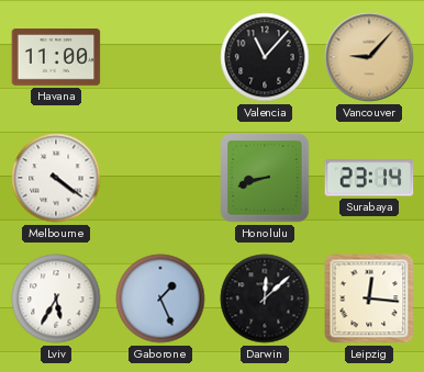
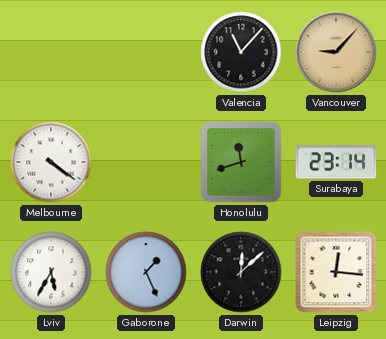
Havana: 11:00 -> none (56, 58)
Honolulu: 8:42 -> 11:42 (241, 162)
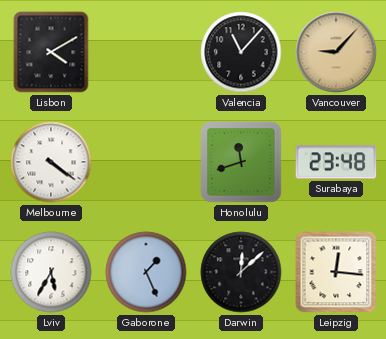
Lisbon: none -> 4:10 (51, 52)
Surabaya: 23:14 -> 23:48 (336, 162)
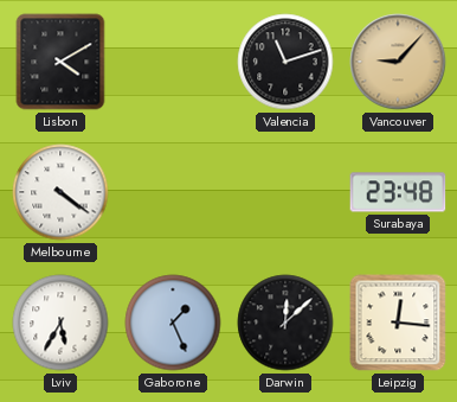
Valencia: 11:07 -> 11:12 (285, 62)
Honolulu: 11:42 -> none (241, 162)
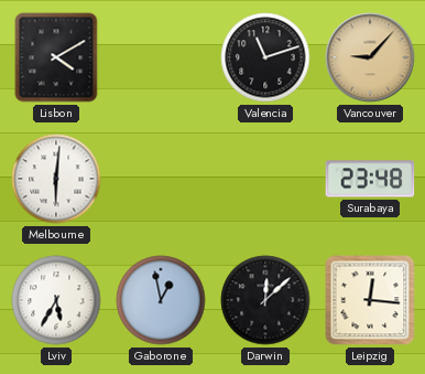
Melbourne: 4:21 -> 6:01 (56, 179)
Gaborone: 1:26 -> 12:58 (161, 300)
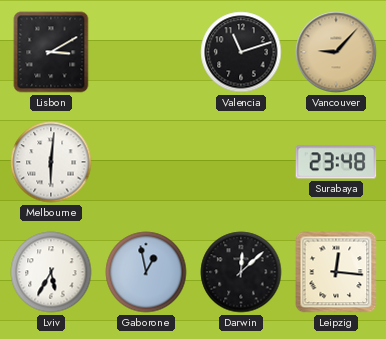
Lisbon: 4:10 -> 3:10 (51, 52)
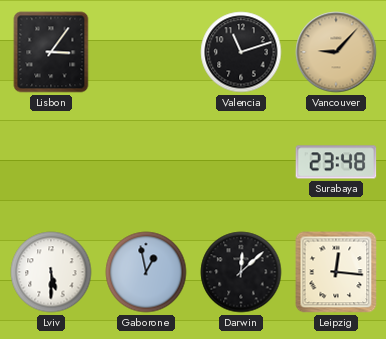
Lisbon: 3:10 -> 3:06 (51, 52)
Melbourne: 6:01 -> none (51, 162)
Lviv: 5:35 -> 5:30 (51, 272)
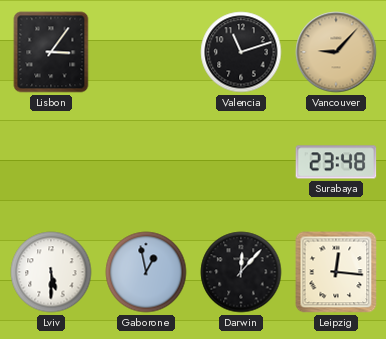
Darwin: 12:08 -> 12:07 (241, 272)
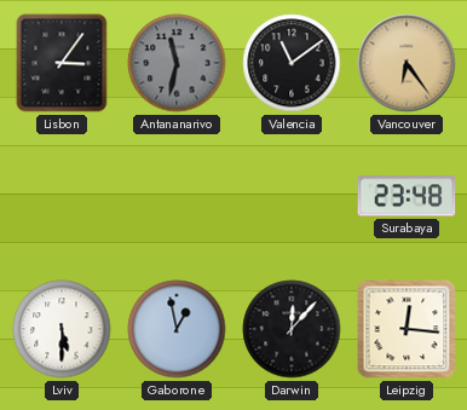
Antananarivo: none -> 11:32 (177, 63)
Valencia: 11:12 -> 11:09 (292, 63)
Vancouver: 9:07 -> 6:24 (407, 63)
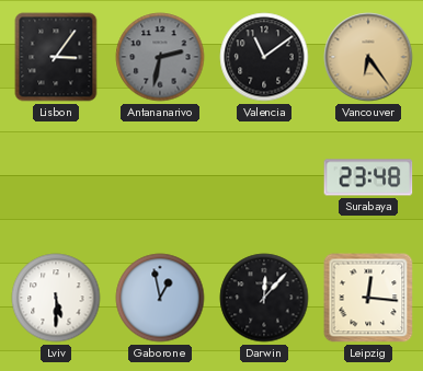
Antananarivo: 11:32 -> 2:32 (160, 57)
